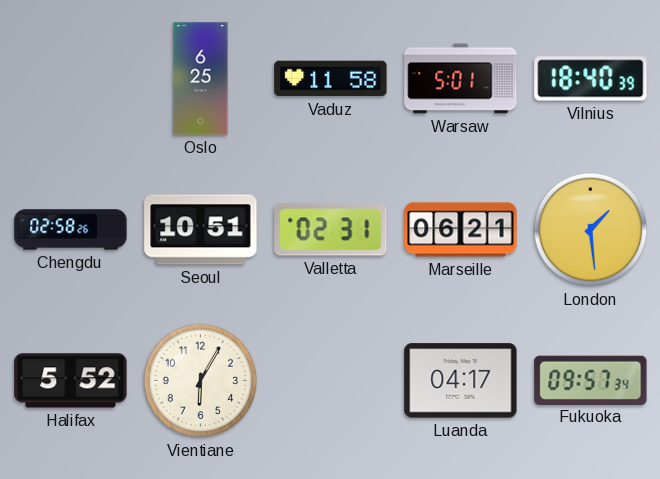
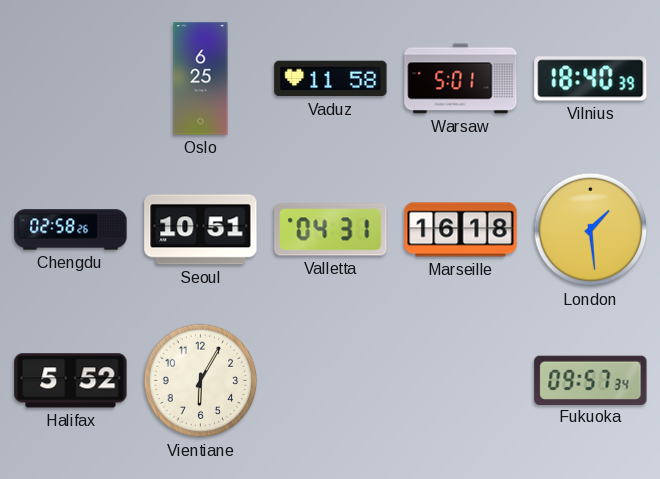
Valletta: 02:31 -> 04:31 (331, 230)
Marseille: 06:21 -> 16:18 (461, 230)
Luanda: 04:17 -> none (461, 381)
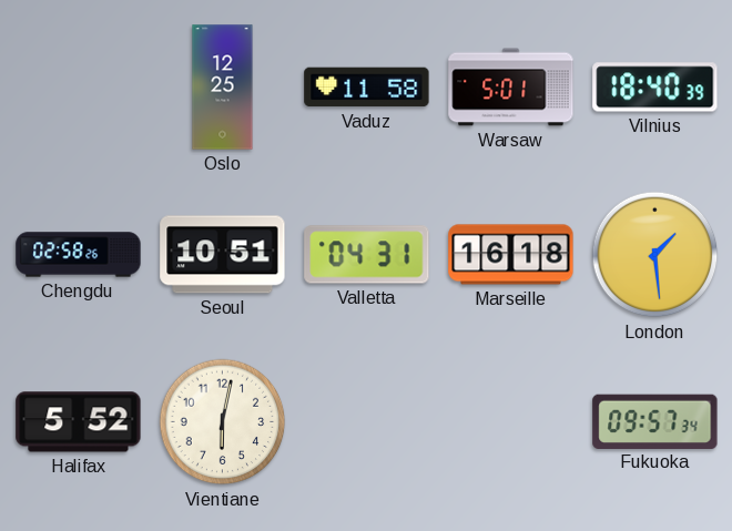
Oslo: 6:25 -> 12:25 (223, 88)
Vientiane: 6:05 -> 6:02 (223, 422)
